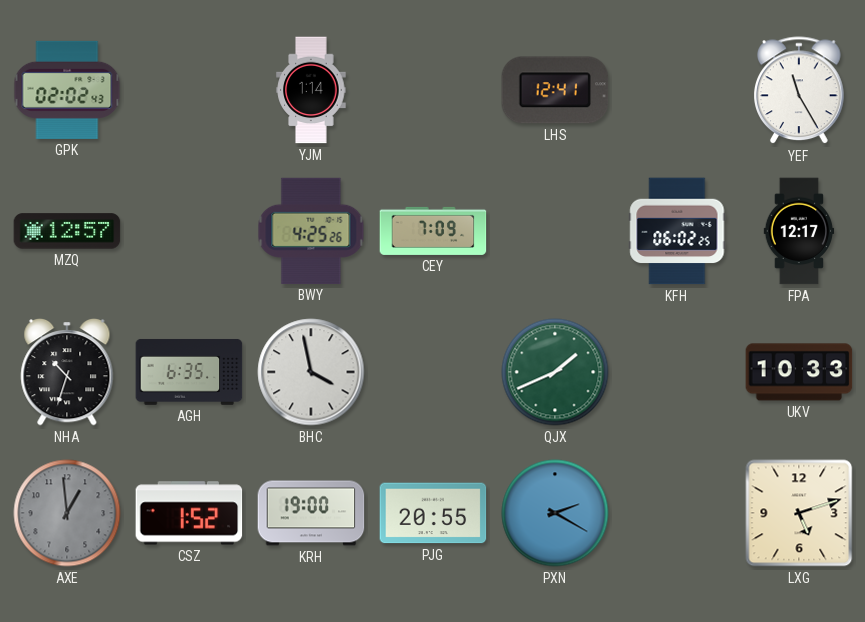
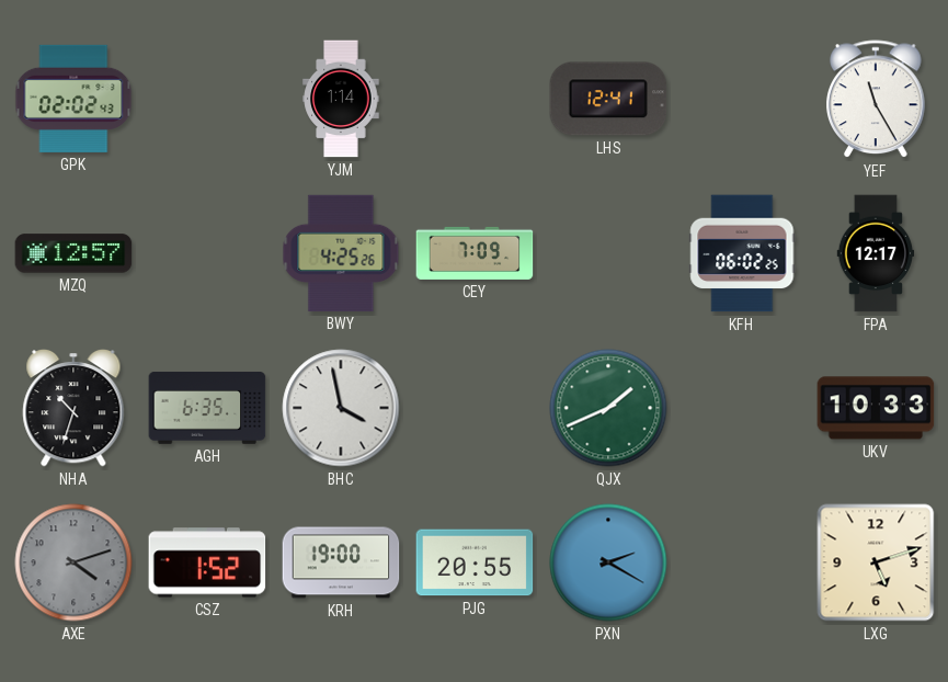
AXE: 12:59 -> 4:12 (73, 562)
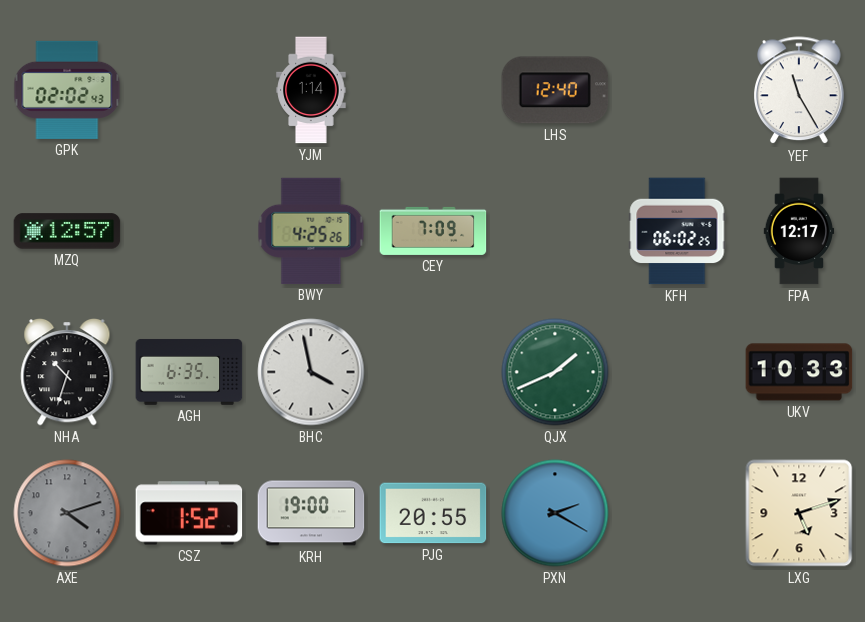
LHS: 12:41 -> 12:40 (555, 90)
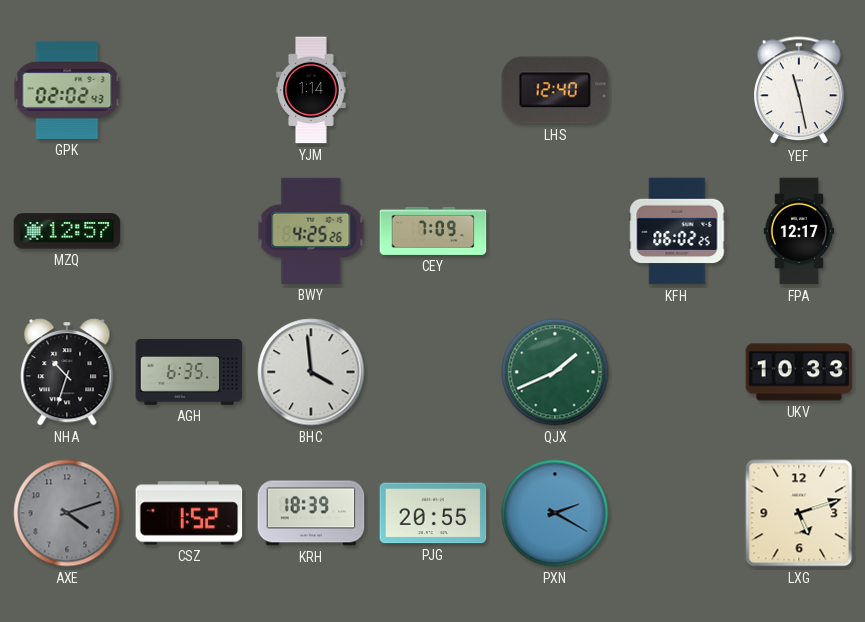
YEF: 11:25 -> 11:28 (800, 91)
BHC: 3:58 -> 3:59 (311, 372)
KRH: 19:00 -> 18:39 (311, 513)
